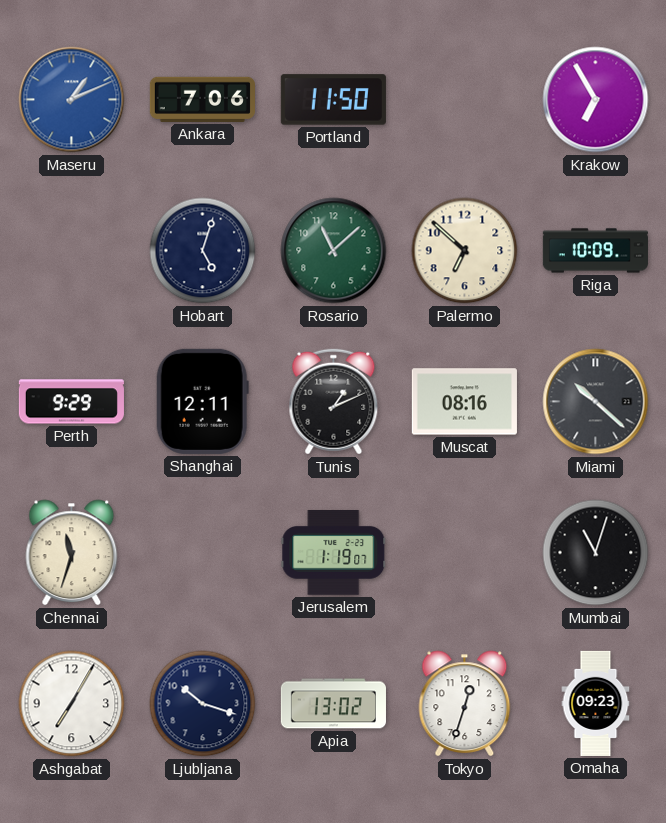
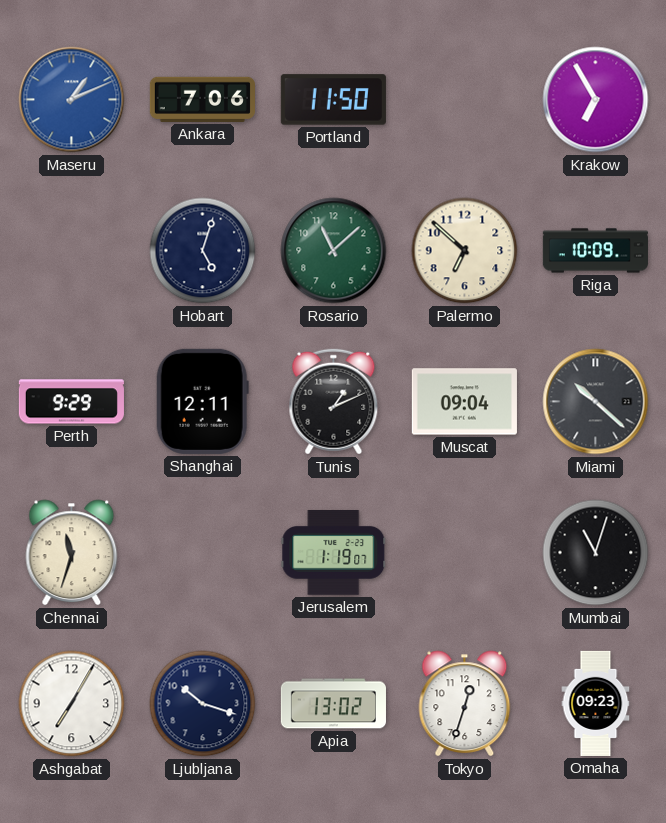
Muscat: 08:16 -> 09:04 (464, 402)
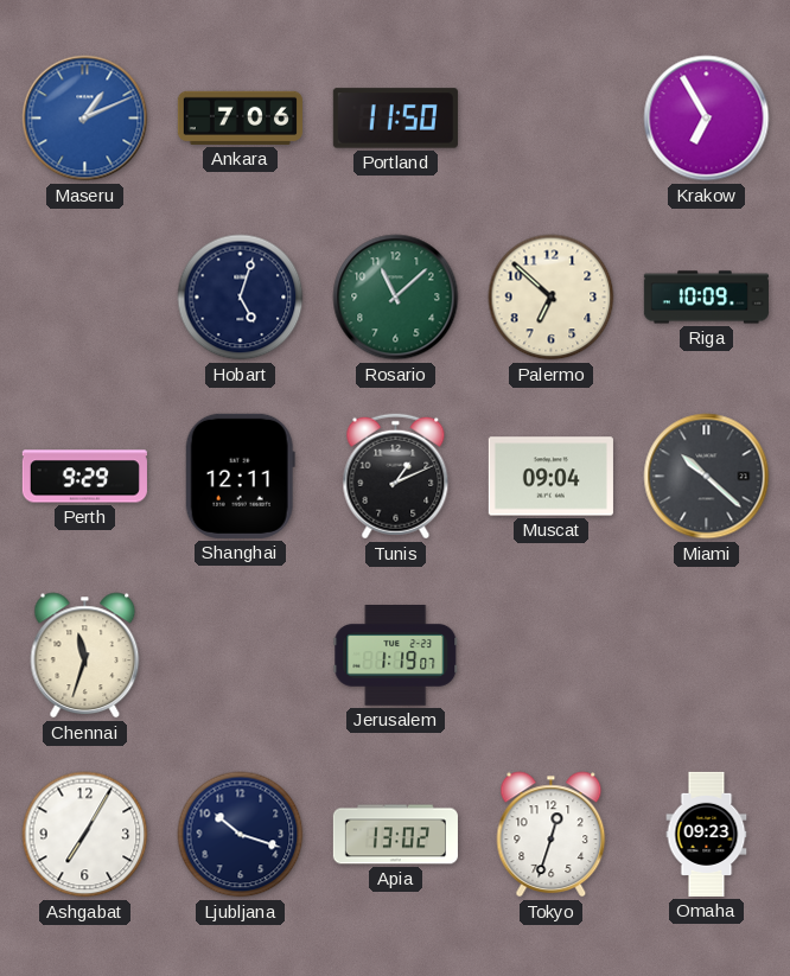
Mumbai: 11:03 -> none (596, 553)
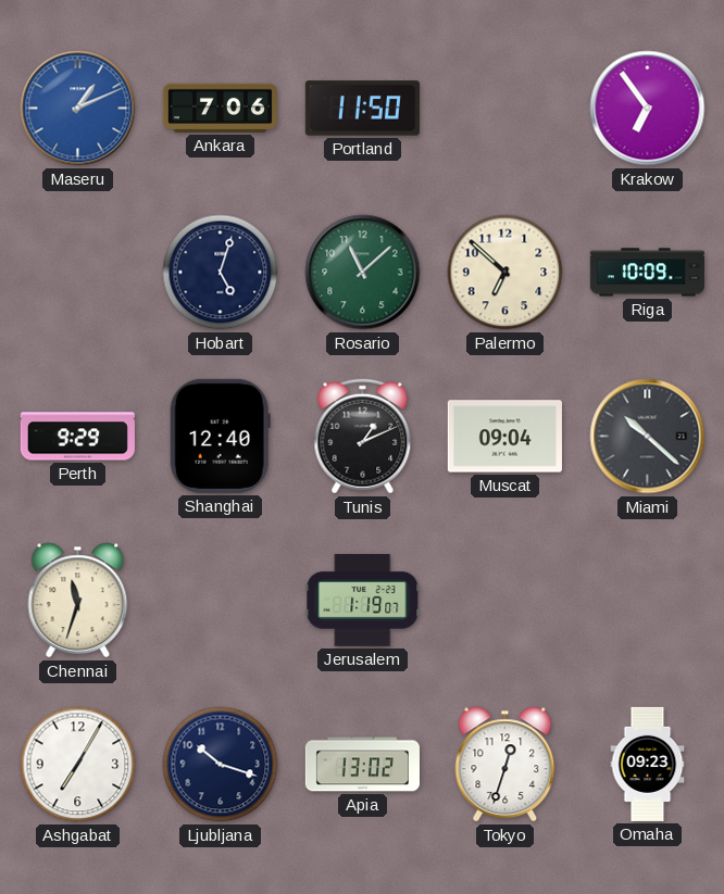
Krakow: 6:55 -> 6:54 (648, 109)
Shanghai: 12:11 -> 12:40 (220, 436)
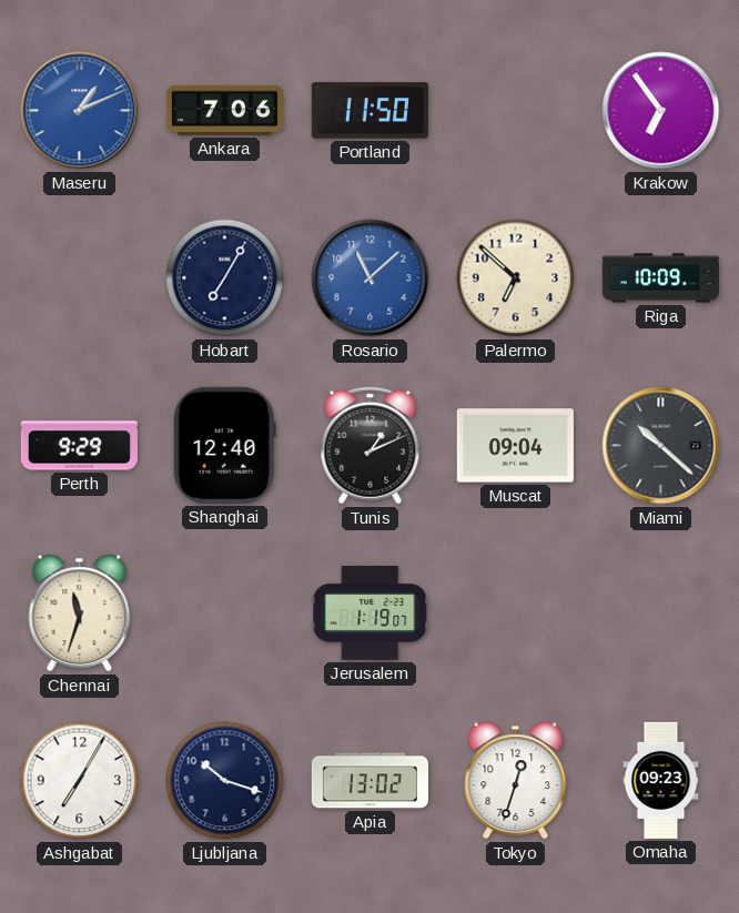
Hobart: 5:03 -> 7:05 (225, 278)
Rosario dial: green -> blue (371, 278)
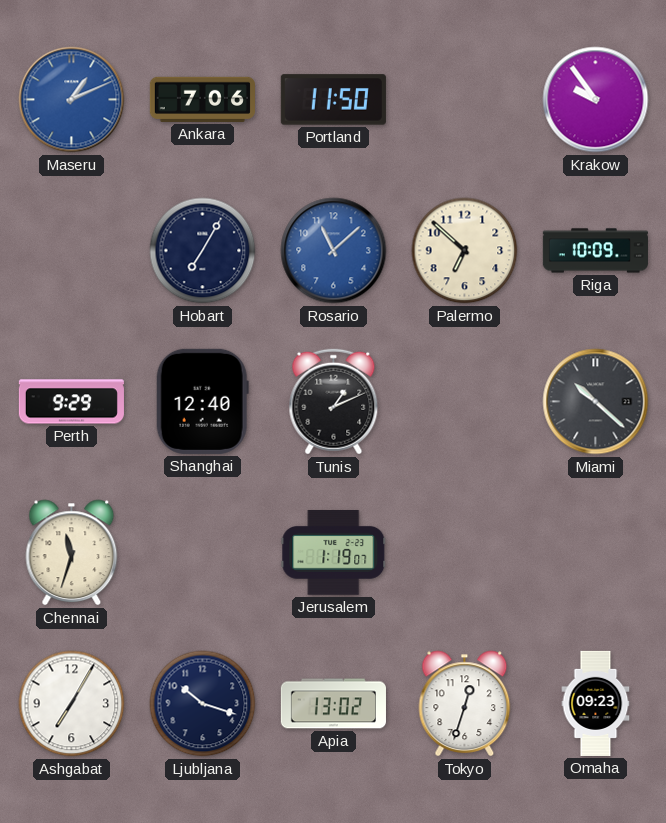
Krakow: 6:54 -> 9:54 (596, 100)
Muscat: 09:04 -> none (515, 446)
